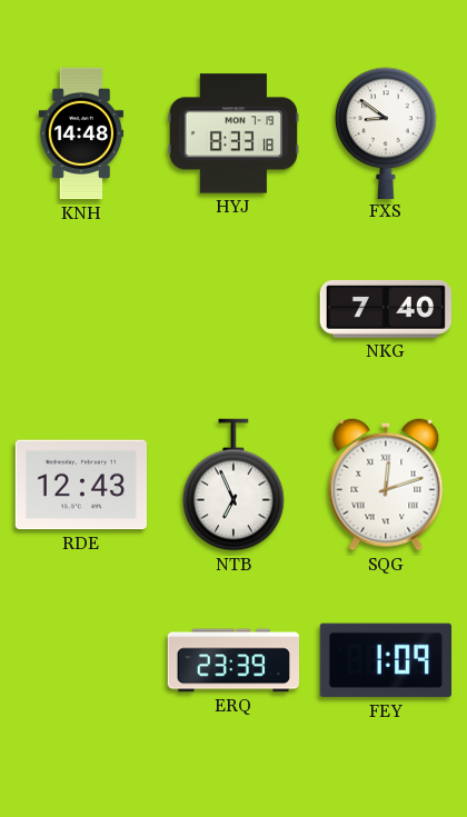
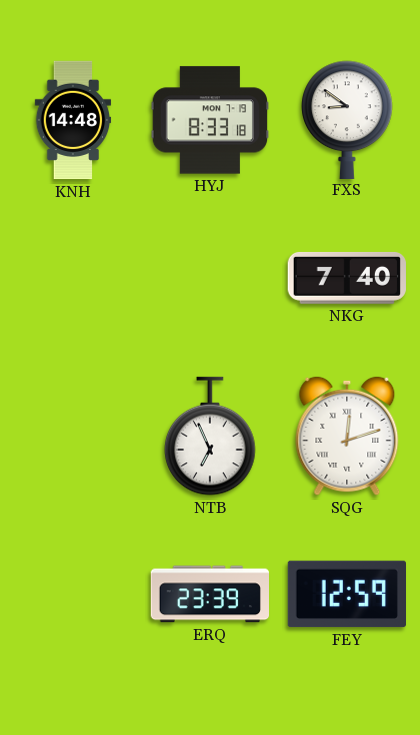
RDE: 12:43 -> none (80, 485)
FEY: 1:09 -> 12:59 (346, 594)
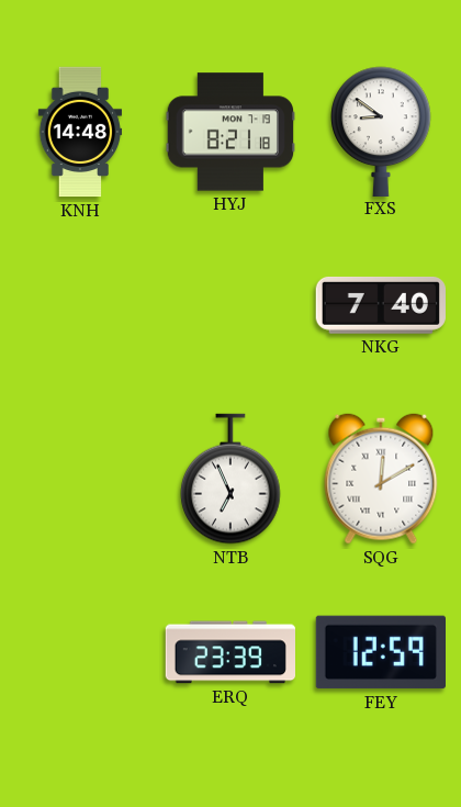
HYJ: 8:33 -> 8:21 (229, 132)
SQG: 12:12 -> 12:10 (381, 479)
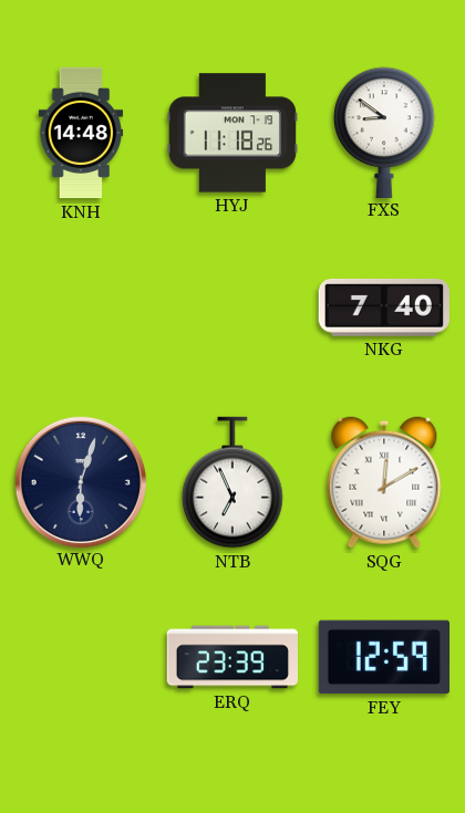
HYJ: 8:21 -> 11:18 (231, 133)
WWQ: none -> 6:03 (80, 481)
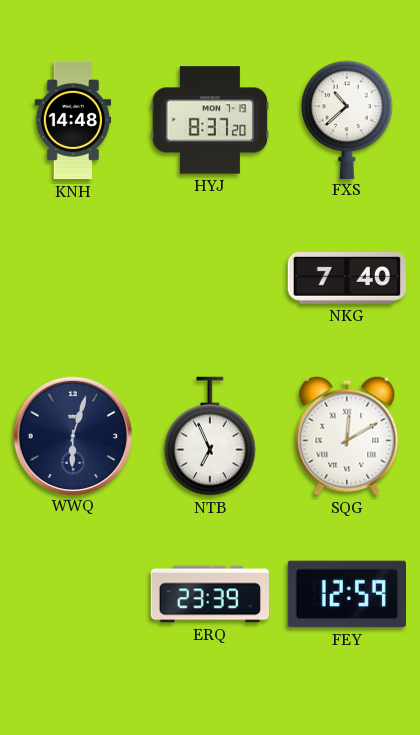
HYJ: 11:18 -> 8:37 (209, 120)
FXS: 8:51 -> 10:38 (347, 119)
